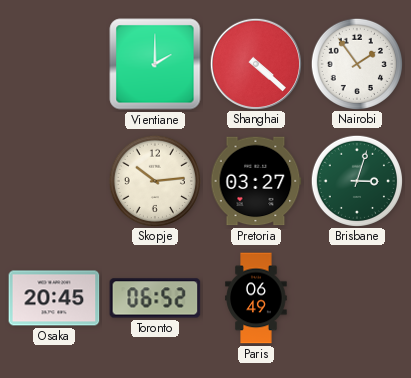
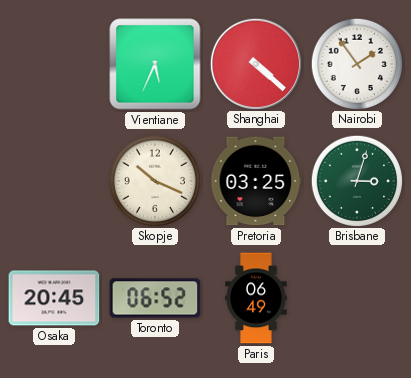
Vientiane: 2:00 -> 5:34 (155, 64)
Skopje: 10:14 -> 10:19 (154, 180)
Pretoria: 03:27 -> 03:25 (256, 181)
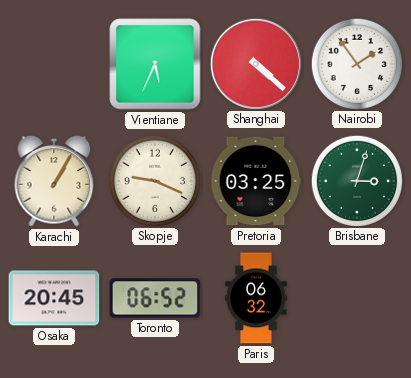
Karachi: none -> 1:05 (54, 181)
Skopje: 10:19 -> 9:19 (154, 180)
Paris: 06:49 -> 06:32 (256, 298)
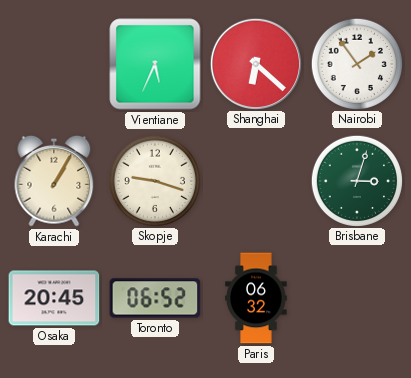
Shanghai: 4:22 -> 6:22 (255, 63)
Skopje: 9:19 -> 9:18 (154, 180)
Pretoria: 03:25 -> none (256, 181)
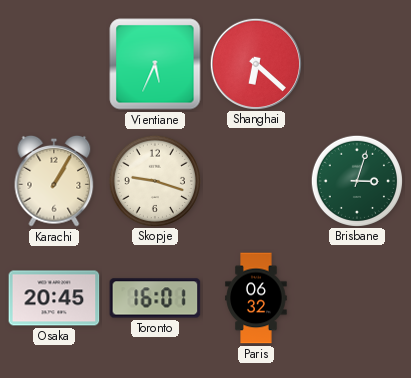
Nairobi: 1:54 -> none (356, 63)
Toronto: 06:52 -> 16:01 (155, 298)
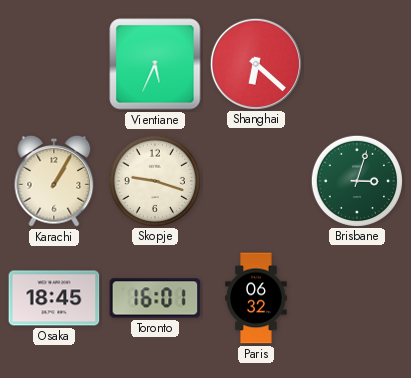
Osaka: 20:45 -> 18:45 (54, 298)
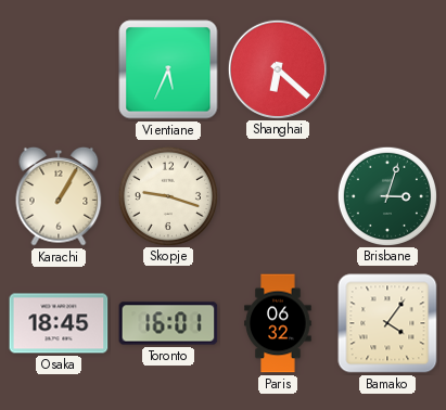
Bamako: none -> 4:06 (387, 323)
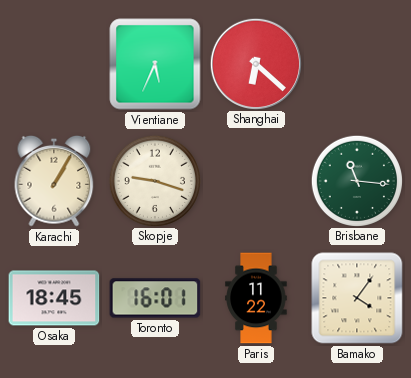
Brisbane: 3:03 -> 11:16 (356, 180)
Paris: 06:32 -> 11:22 (256, 298)
